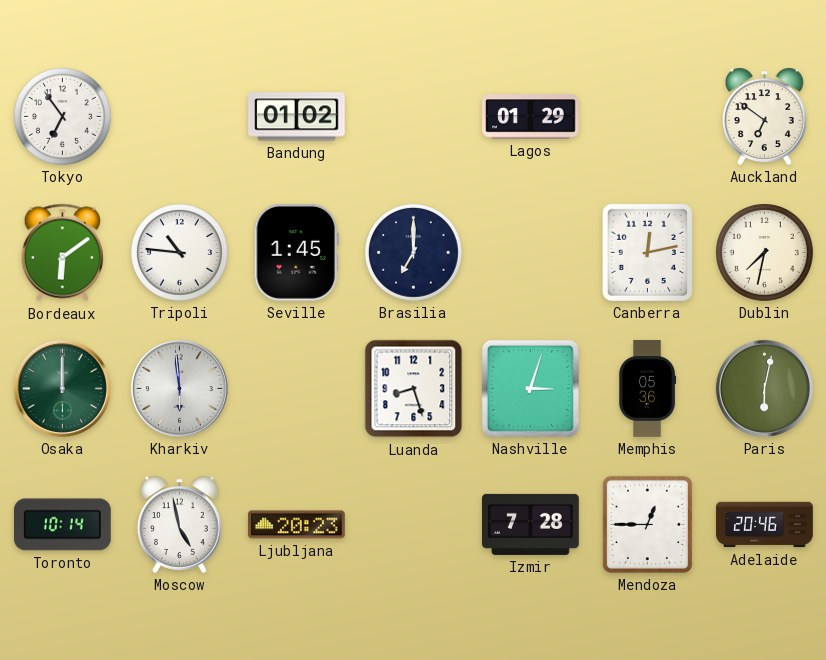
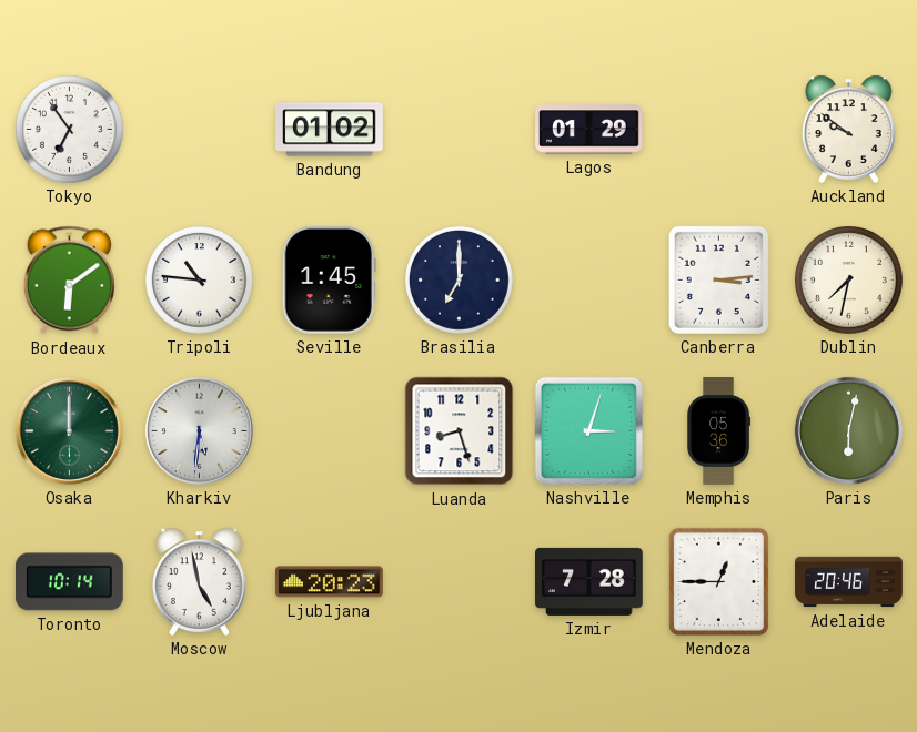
Auckland: 6:51 -> 9:51 (848, 129)
Canberra: 12:13 -> 3:14 (718, 279)
Kharkiv: 5:59 -> 5:31 (199, 430)
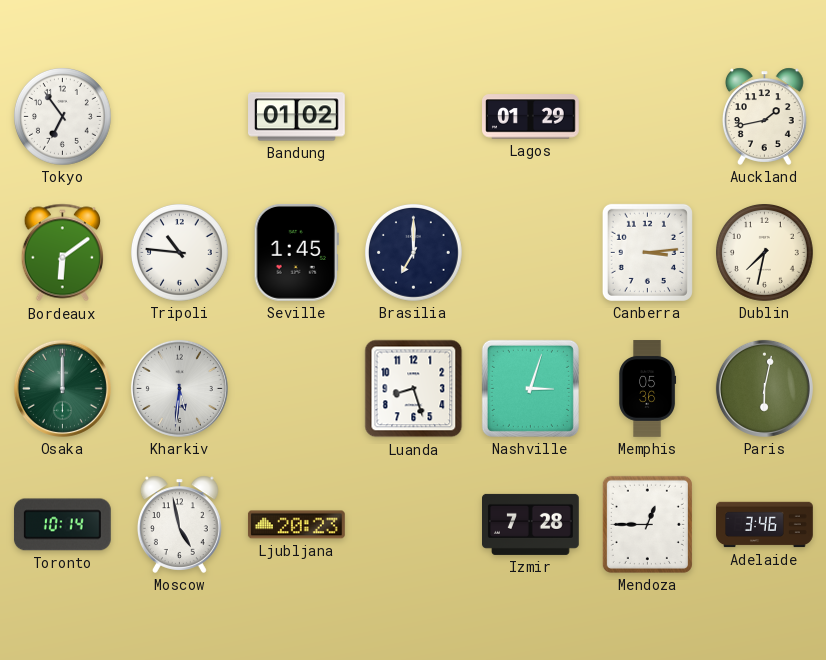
Auckland: 9:51 -> 1:43 (764, 116)
Adelaide: 20:46 -> 3:46 (765, 525)
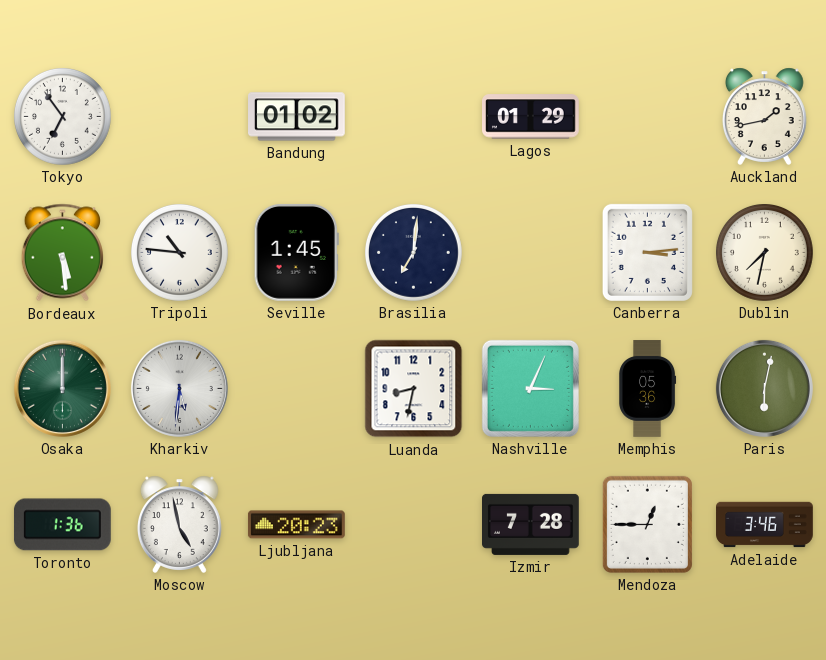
Bordeaux: 6:09 -> 5:29 (62, 253)
Brasilia: 7:00 -> 7:01 (414, 253)
Luanda: 8:27 -> 8:32 (414, 389)
Nashville: 3:03 -> 3:04 (530, 388)
Toronto: 10:14 -> 1:36 (62, 525)
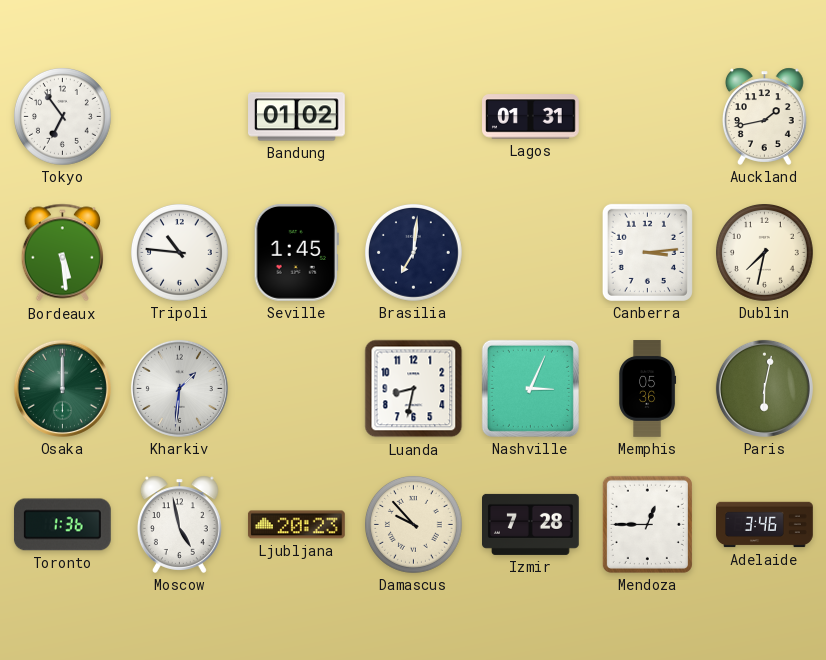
Lagos: 01:29 -> 01:31 (531, 117)
Kharkiv: 5:31 -> 1:31 (179, 388)
Damascus: none -> 9:53 (414, 525)
